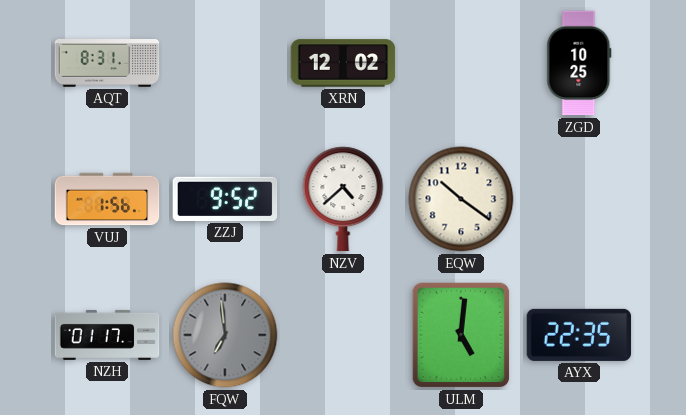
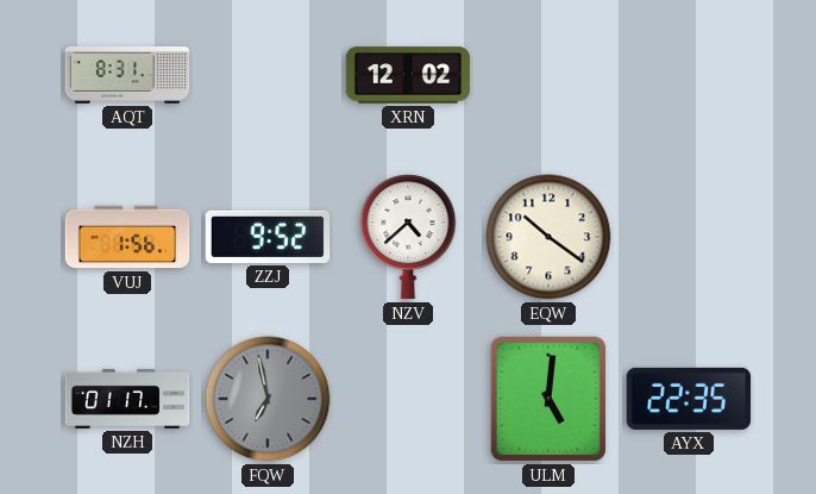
ZGD: 10:25 -> none (579, 63)
FQW: 6:59 -> 6:58 (268, 399)
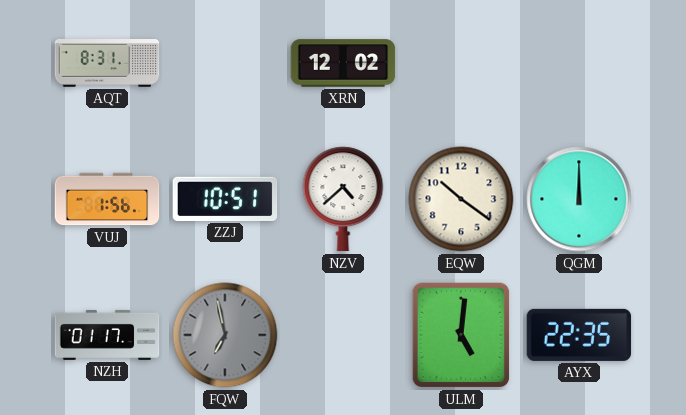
ZZJ: 9:52 -> 10:51 (225, 199)
QGM: none -> 12:00 (579, 199)
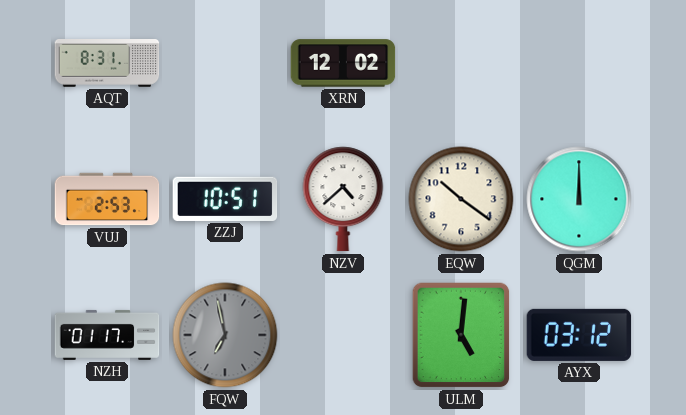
VUJ: 1:56 -> 2:53 (107, 199)
AYX: 22:35 -> 03:12 (579, 335)
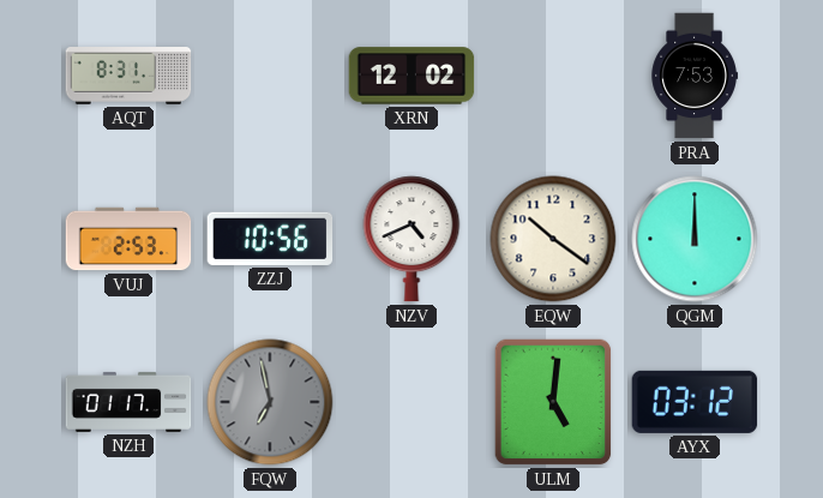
PRA: none -> 7:53 (693, 76)
ZZJ: 10:51 -> 10:56 (270, 239)
NZV: 4:38 -> 4:41 (411, 239)
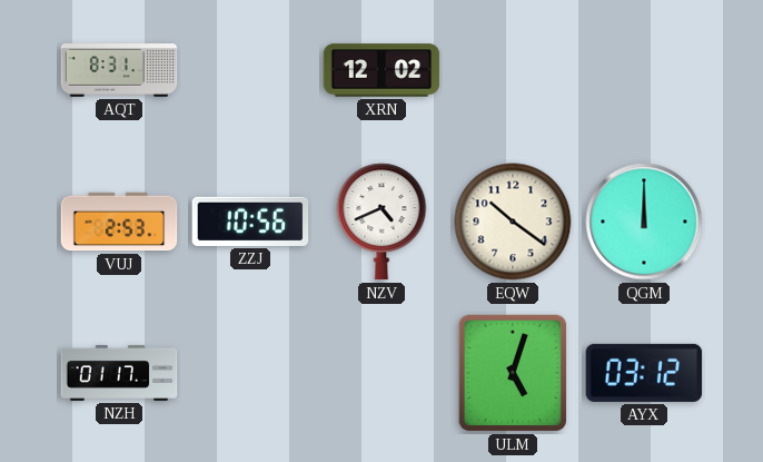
PRA: 7:53 -> none (693, 76)
FQW: 6:58 -> none (270, 402)
ULM: 5:01 -> 5:03 (513, 373)
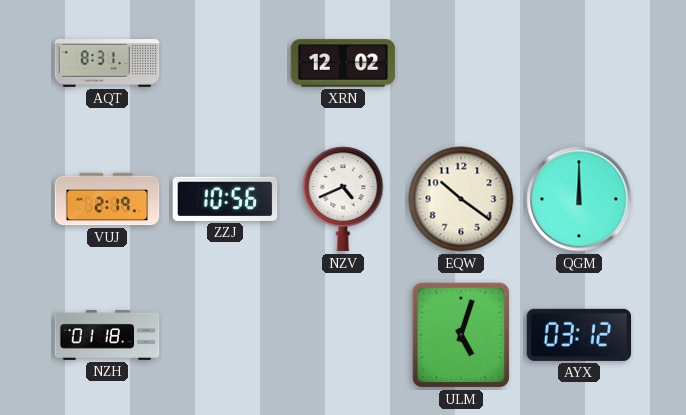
VUJ: 2:53 -> 2:19 (107, 199)
NZH: 01:17 -> 01:18 (107, 335)
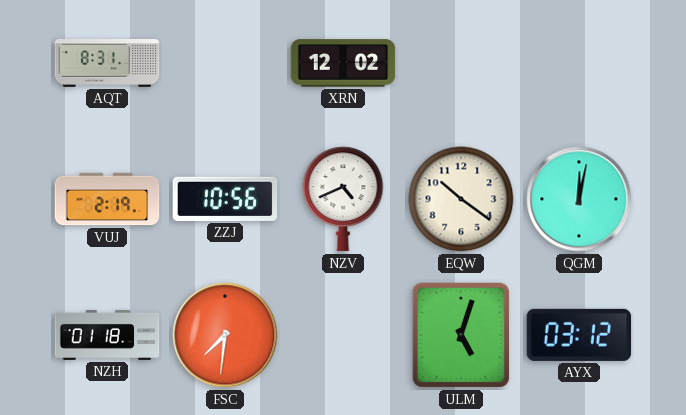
QGM: 12:00 -> 12:02 (579, 199)
FSC: none -> 7:31 (225, 335)
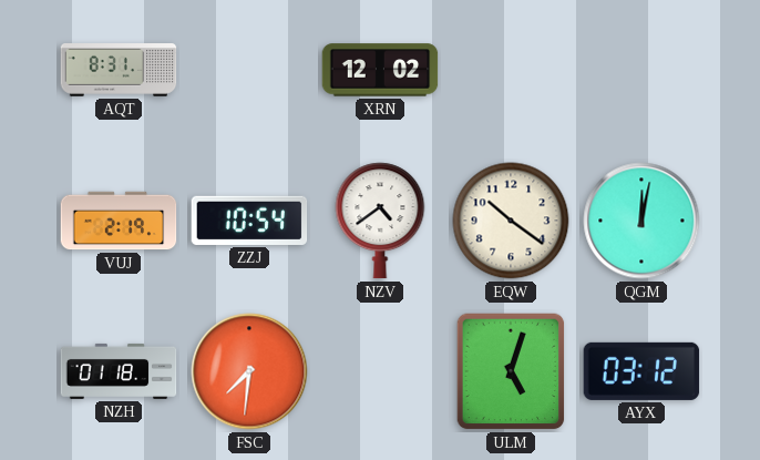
ZZJ: 10:56 -> 10:54 (249, 221)
NZV: 4:41 -> 4:39 (380, 221)
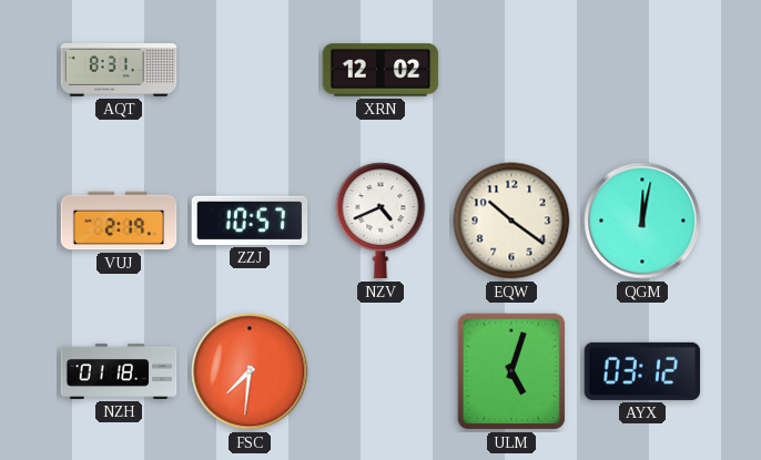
ZZJ: 10:54 -> 10:57 (250, 221)
NZV: 4:39 -> 4:41 (380, 221)
